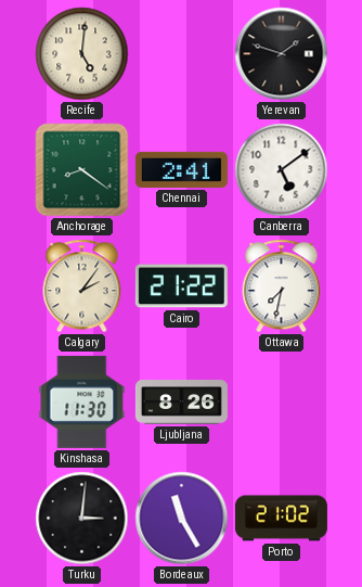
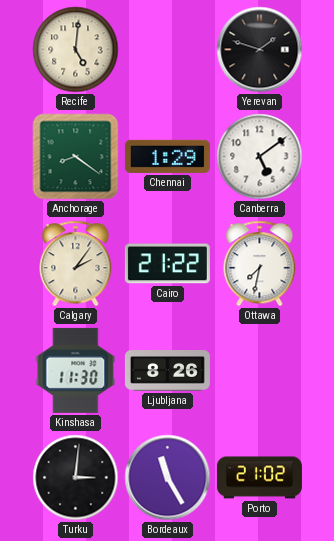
Chennai: 2:41 -> 1:29 (167, 156)
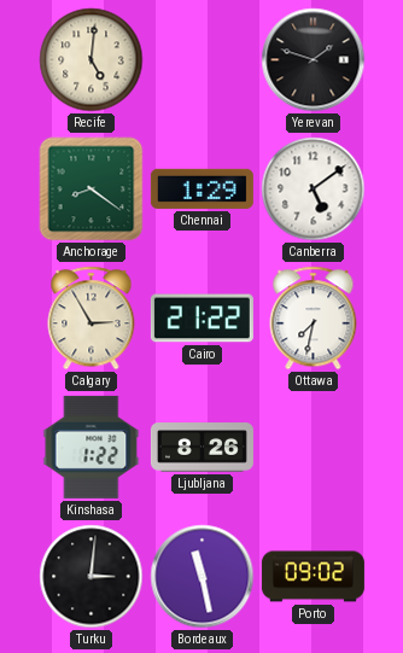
Calgary: 2:06 -> 2:55 (92, 319)
Kinshasa: 11:30 -> 1:22 (92, 447)
Bordeaux: 11:25 -> 11:28 (203, 577)
Porto: 21:02 -> 09:02 (313, 577)
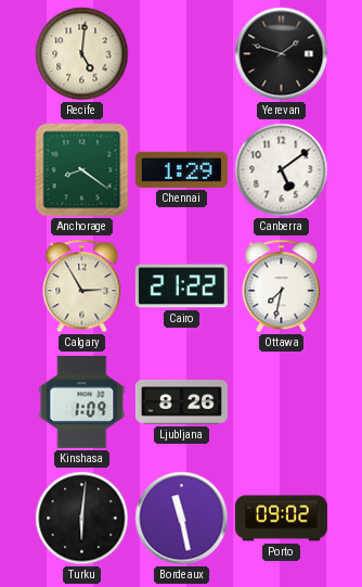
Kinshasa: 1:22 -> 1:09 (82, 401)
Turku: 3:01 -> 6:01 (82, 519)
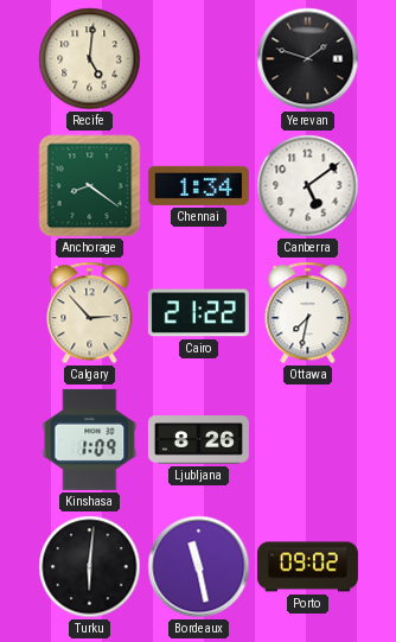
Chennai: 1:29 -> 1:34 (198, 185)
Calgary: 2:55 -> 2:53 (90, 313)
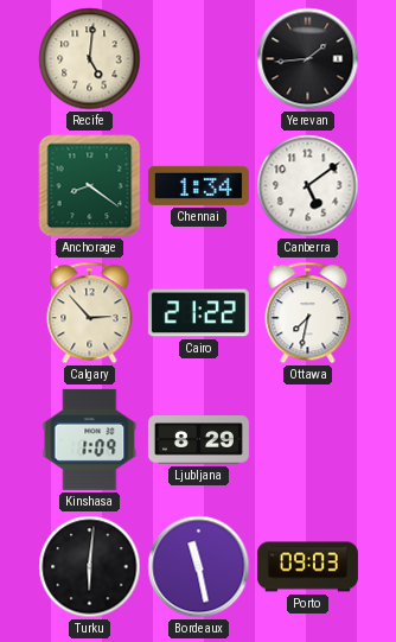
Yerevan: 1:48 -> 1:44 (308, 59)
Ljubljana: 8:26 -> 8:29 (198, 440)
Porto: 09:02 -> 09:03 (307, 567)
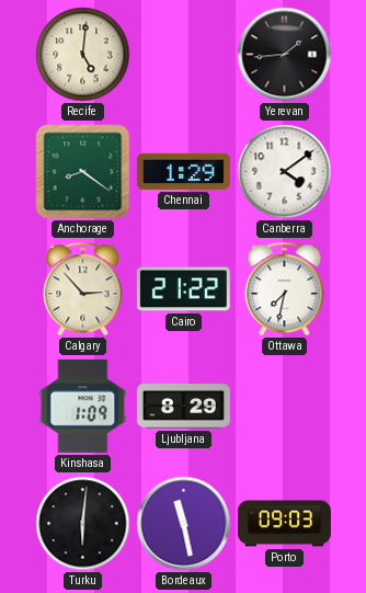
Chennai: 1:34 -> 1:29 (183, 171)
Canberra: 5:09 -> 4:09 (285, 172)
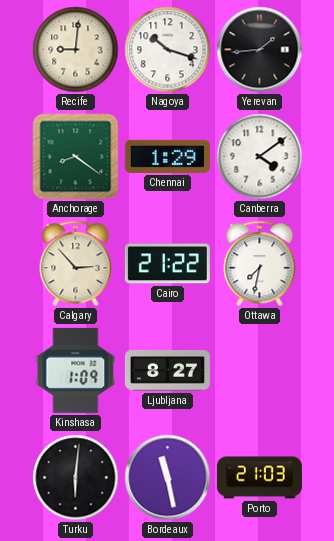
Recife: 5:01 -> 9:01 (76, 50)
Nagoya: none -> 10:18 (168, 50)
Ljubljana: 8:29 -> 8:27 (167, 371)
Porto: 09:03 -> 21:03 (259, 478)
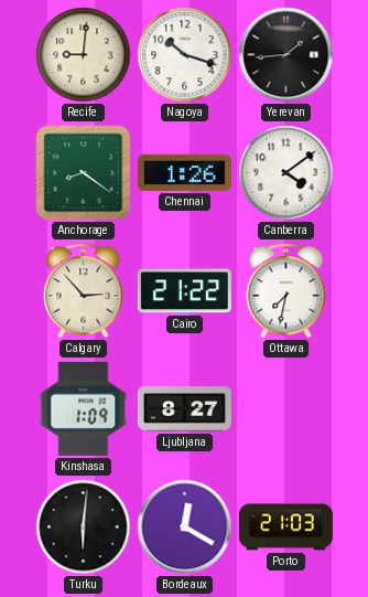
Chennai: 1:29 -> 1:26 (184, 172)
Bordeaux: 11:28 -> 12:20 (185, 527)
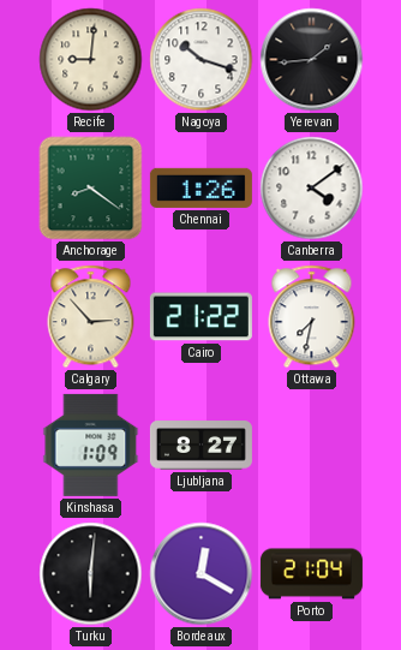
Porto: 21:03 -> 21:04 (311, 574)
